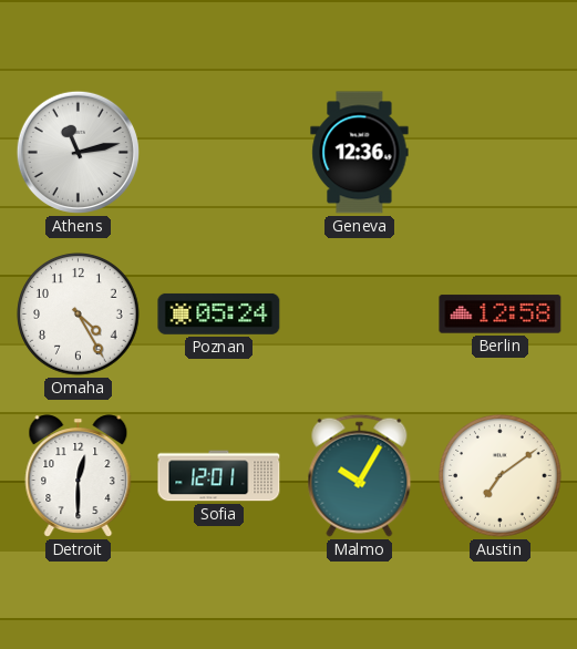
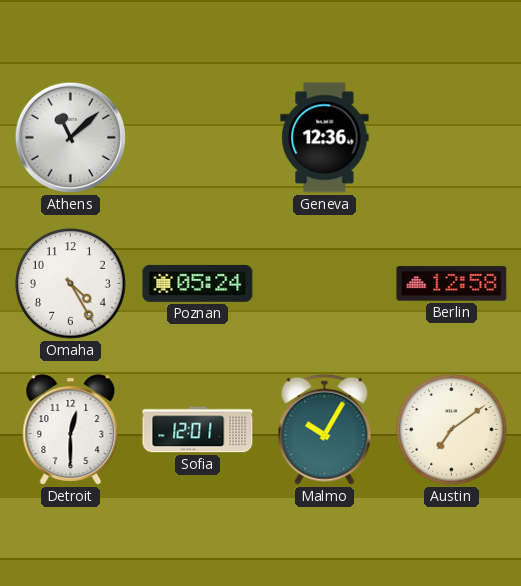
Athens: 11:13 -> 11:08 (70, 137)
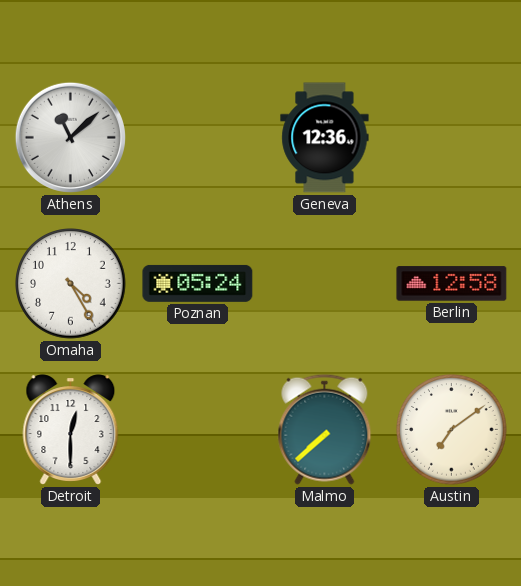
Sofia: 12:01 -> none (198, 430)
Malmo: 10:05 -> 7:38 (325, 429)
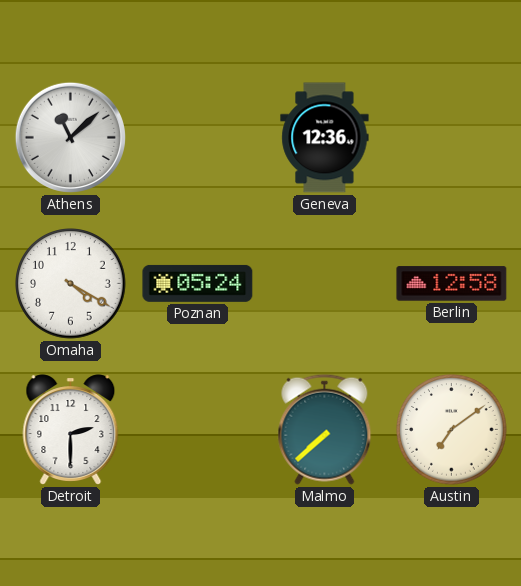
Omaha: 4:25 -> 4:20 (71, 284)
Detroit: 12:30 -> 2:30 (71, 430)
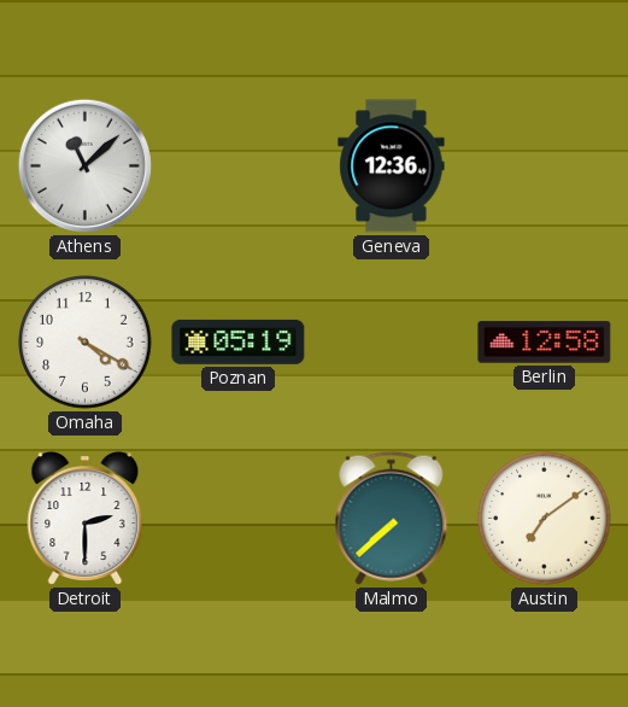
Poznan: 05:24 -> 05:19 (239, 341)
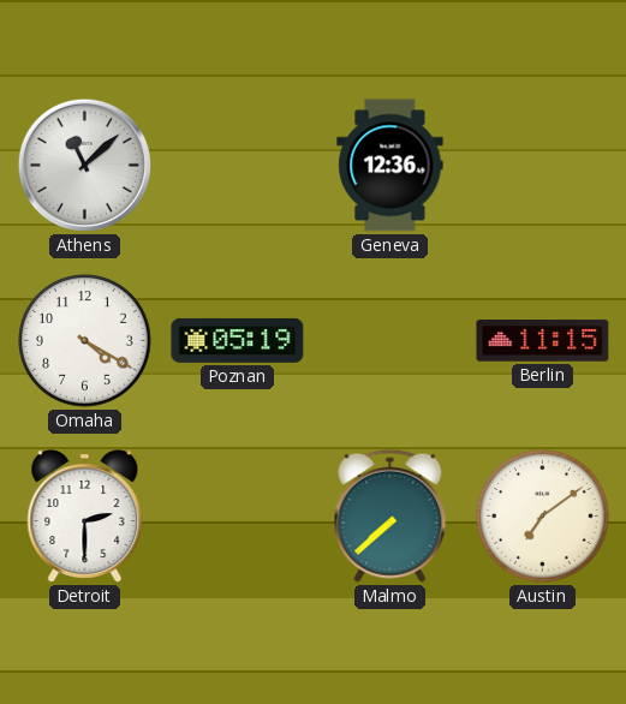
Berlin: 12:58 -> 11:15 (543, 341)
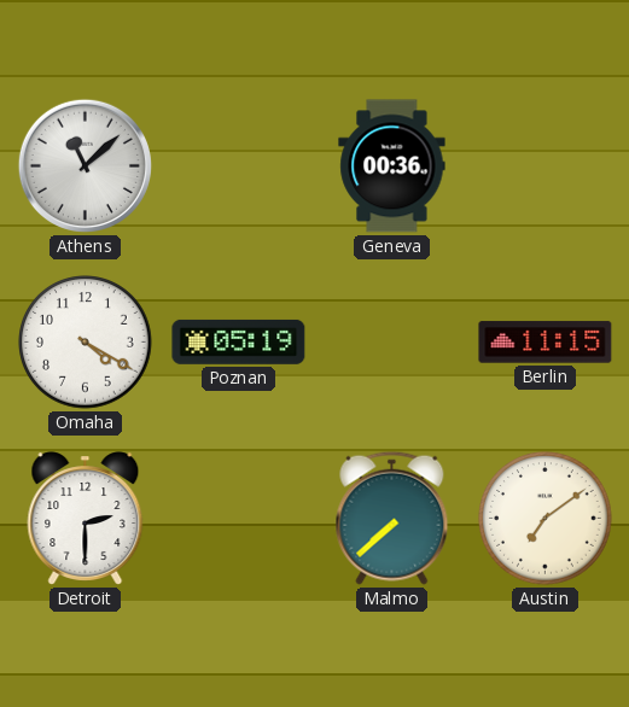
Geneva: 12:36 -> 00:36 (392, 166)
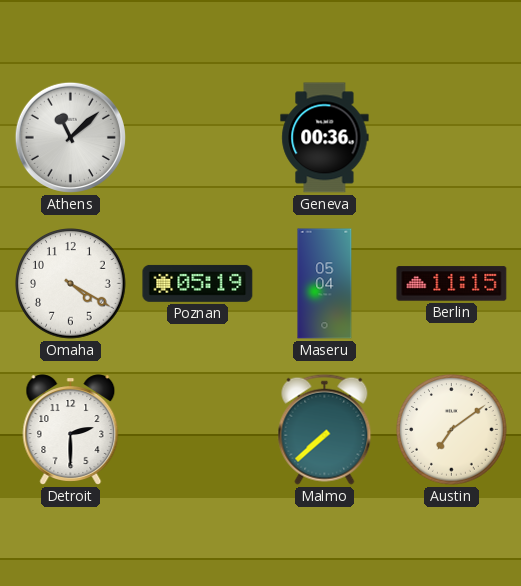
Maseru: none -> 05:04 (325, 284)
